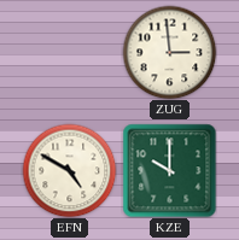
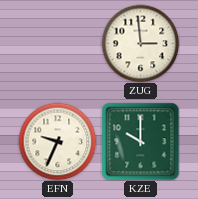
EFN: 4:50 -> 9:34 (57, 141)
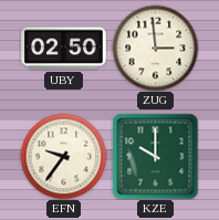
UBY: none -> 02:50 (64, 49)
EFN: 9:34 -> 9:36 (63, 156)
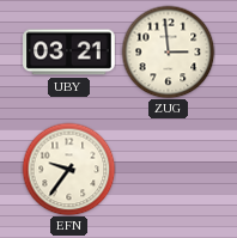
UBY: 02:50 -> 03:21 (69, 53)
KZE: 10:00 -> none (155, 156)
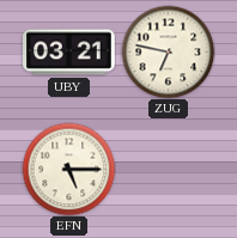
ZUG: 2:59 -> 6:47 (168, 51)
EFN: 9:36 -> 5:15 (68, 169)
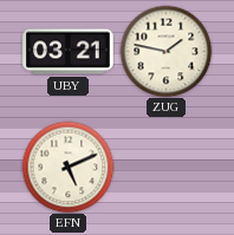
ZUG: 6:47 -> 1:47 (165, 51)
EFN: 5:15 -> 5:11 (67, 167)
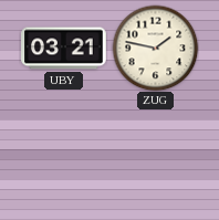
EFN: 5:11 -> none (67, 167)
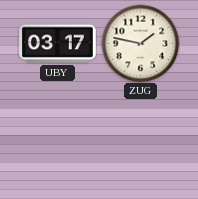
UBY: 03:21 -> 03:17 (58, 44)
